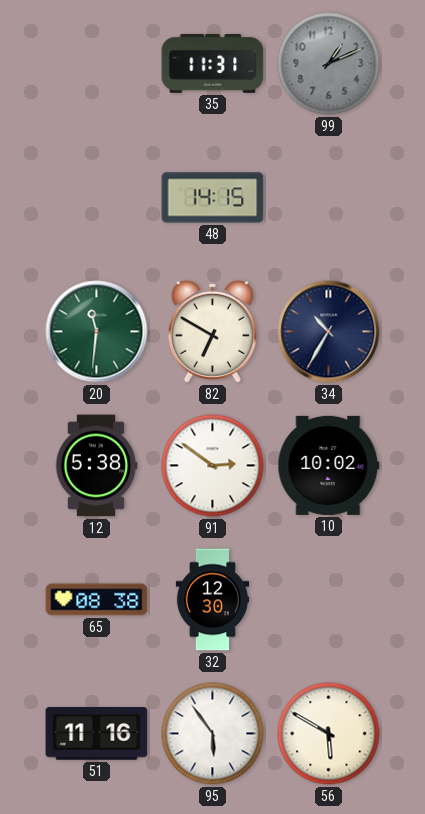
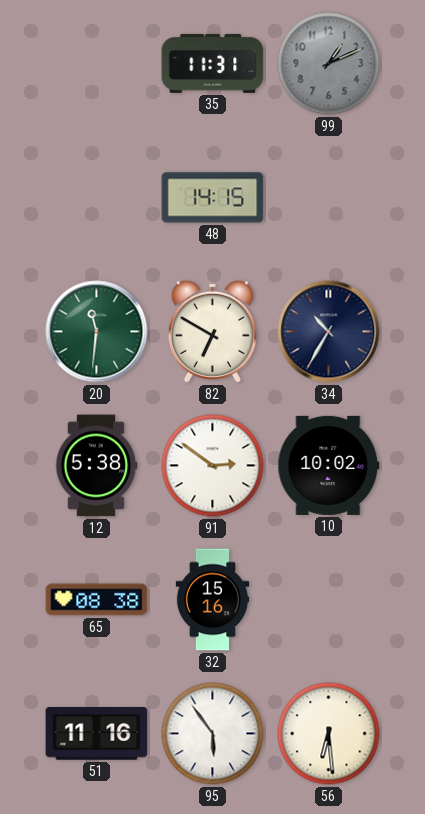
32: 12:30 -> 15:16 (213, 600)
56: 5:50 -> 6:29 (329, 734)
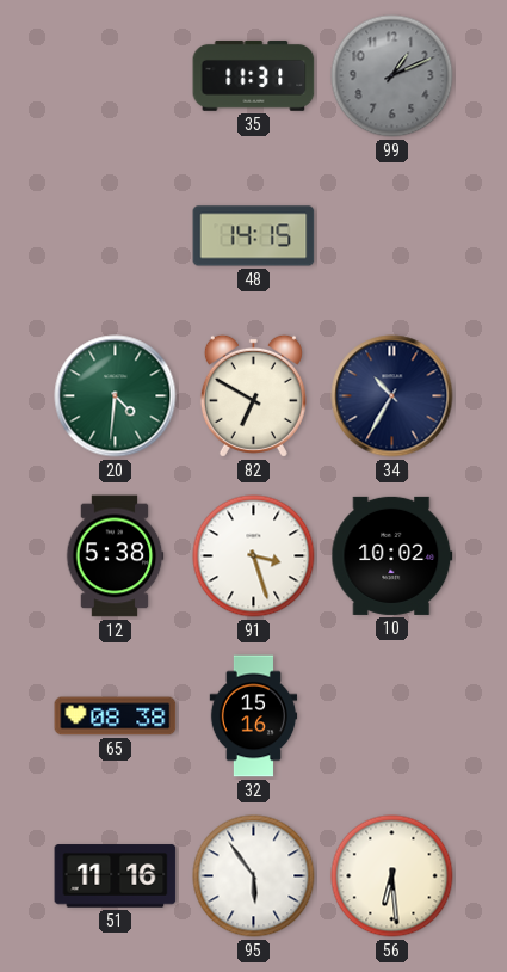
20: 11:31 -> 4:31 (116, 396)
91: 2:51 -> 3:27 (254, 556)
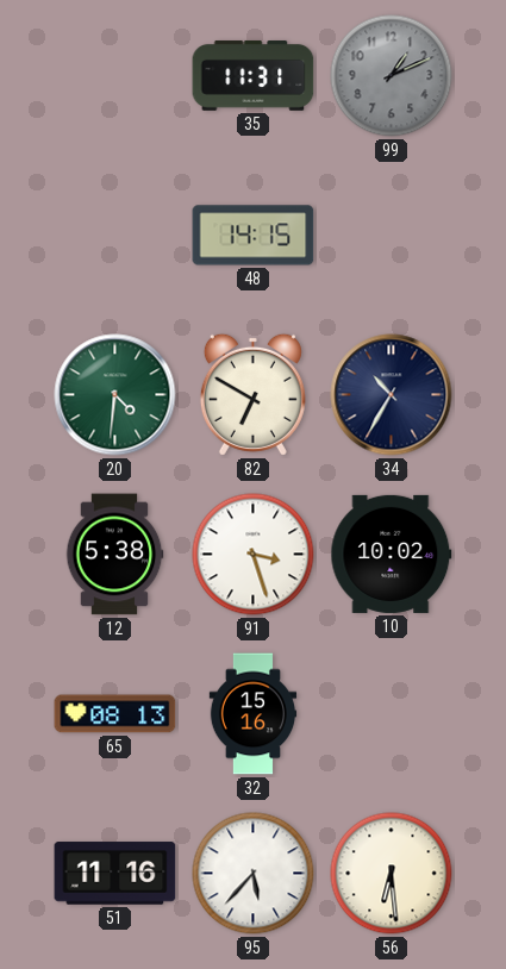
65: 08:38 -> 08:13 (115, 714)
95: 5:54 -> 5:37 (254, 874)
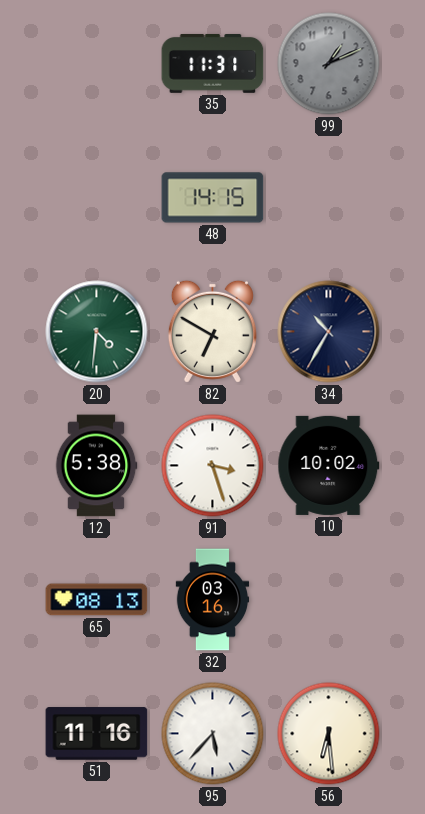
32: 15:16 -> 03:16 (213, 600)
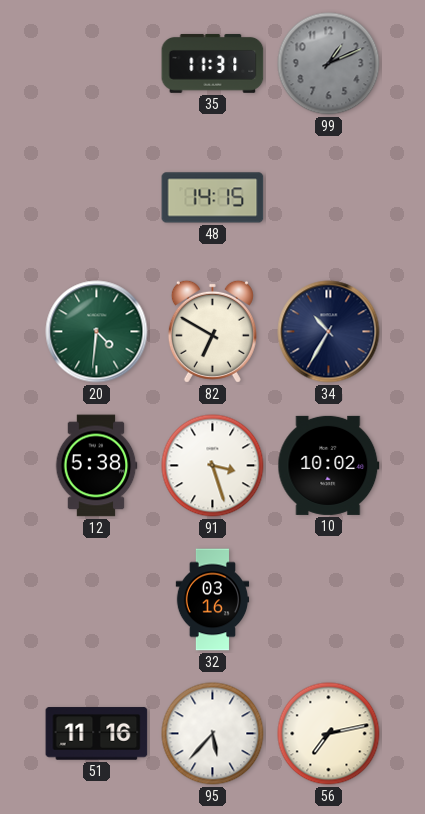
65: 08:13 -> none (97, 600)
56: 6:29 -> 7:13 (329, 734)
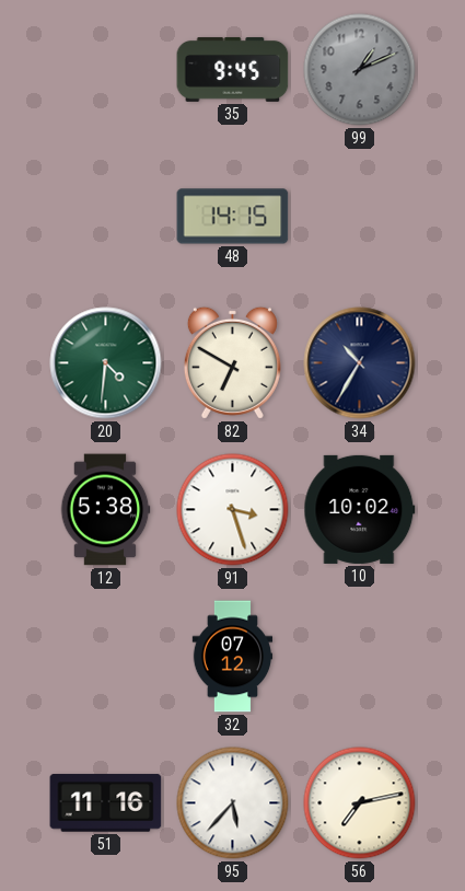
35: 11:31 -> 9:45 (233, 69)
32: 03:16 -> 07:12 (233, 657)
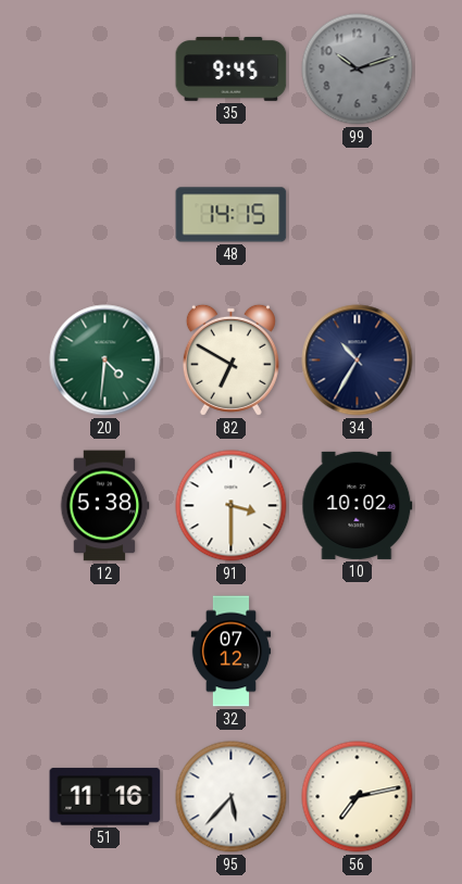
99: 1:11 -> 10:12 (358, 70)
91: 3:27 -> 3:30 (232, 506)
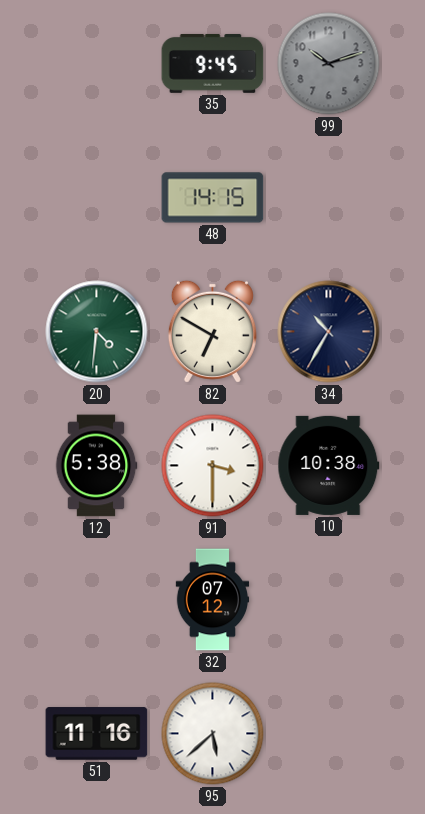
10: 10:02 -> 10:38 (329, 465)
95: 5:37 -> 5:38 (213, 734)
56: 7:13 -> none (358, 797)
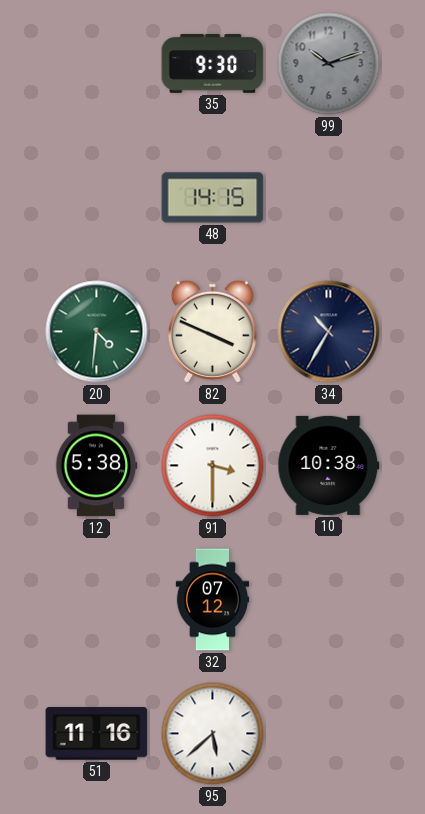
35: 9:45 -> 9:30 (213, 63)
82: 6:50 -> 3:49 (212, 331)
